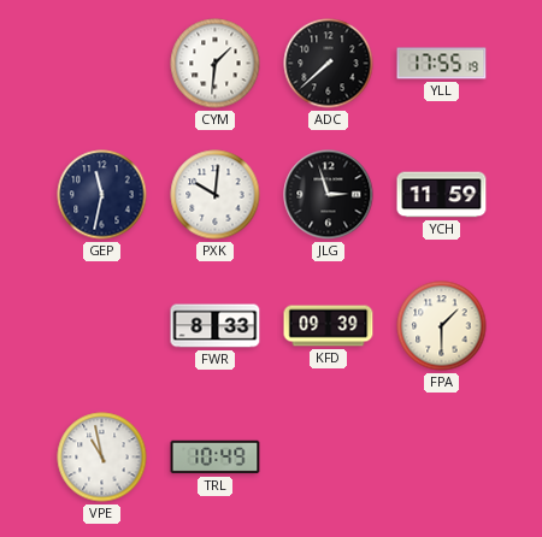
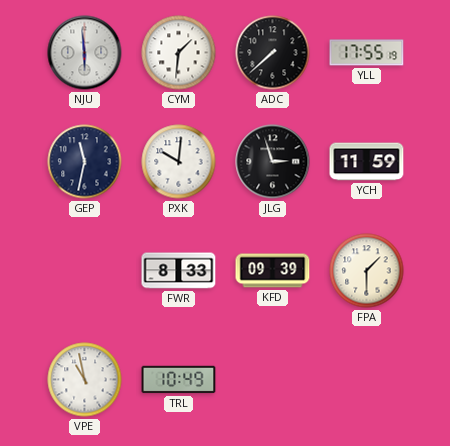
NJU: none -> 5:59 (85, 53)
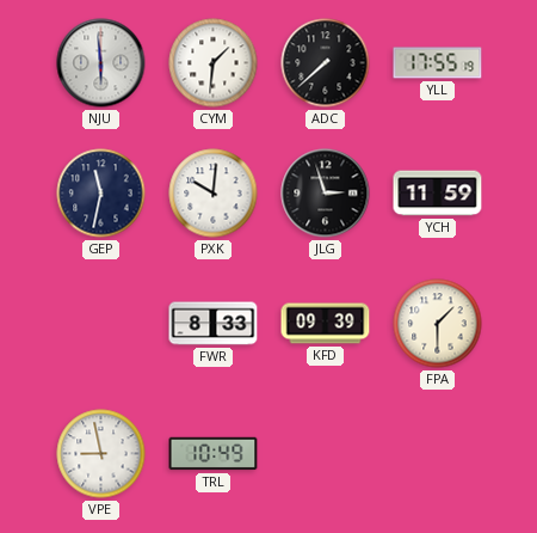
VPE: 10:58 -> 8:58 (101, 454)
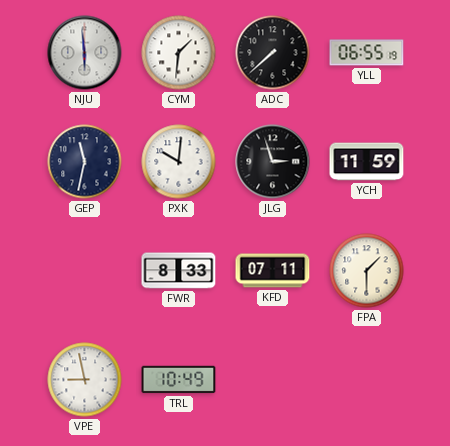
YLL: 17:55 -> 06:55 (367, 53)
KFD: 09:39 -> 07:11 (273, 271)
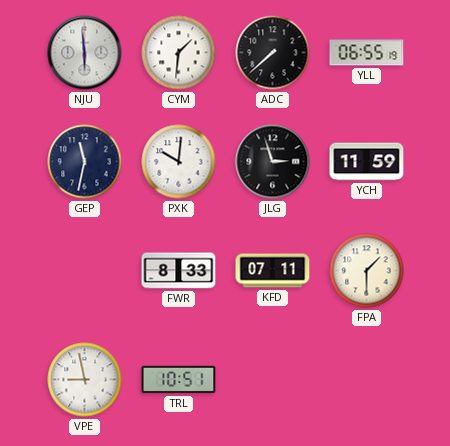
TRL: 10:49 -> 10:51 (179, 380)
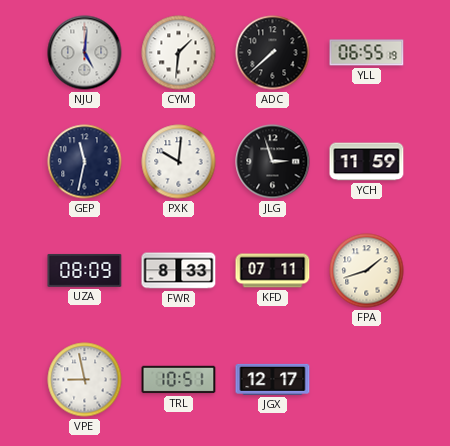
NJU: 5:59 -> 5:01 (85, 53)
UZA: none -> 08:09 (85, 270)
FPA: 1:30 -> 1:42 (367, 271)
JGX: none -> 12:17 (273, 379)
